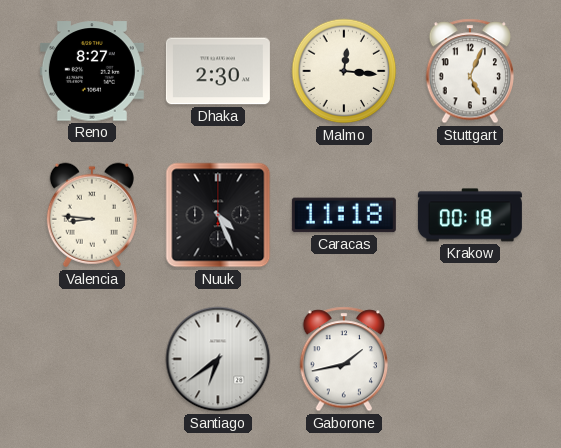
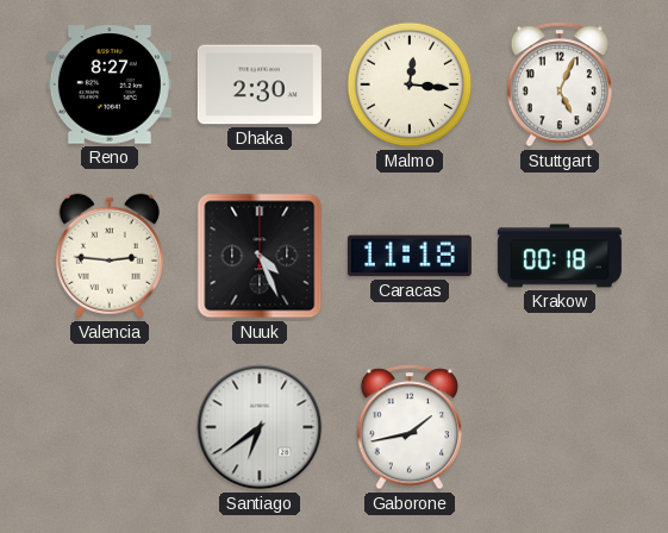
Valencia: 8:46 -> 2:46 (110, 256)
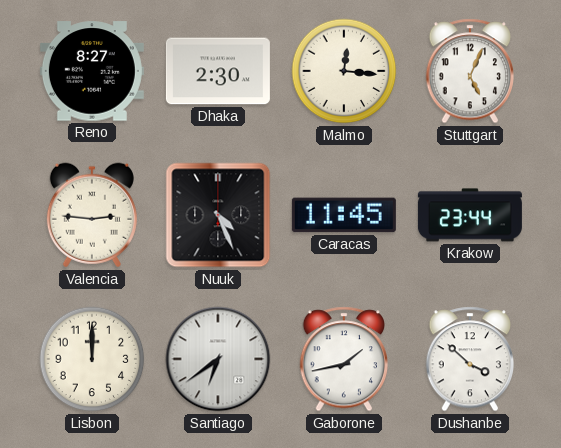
Caracas: 11:18 -> 11:45 (344, 215)
Krakow: 00:18 -> 23:44 (470, 215)
Lisbon: none -> 12:00 (92, 359)
Dushanbe: none -> 3:52 (469, 359)
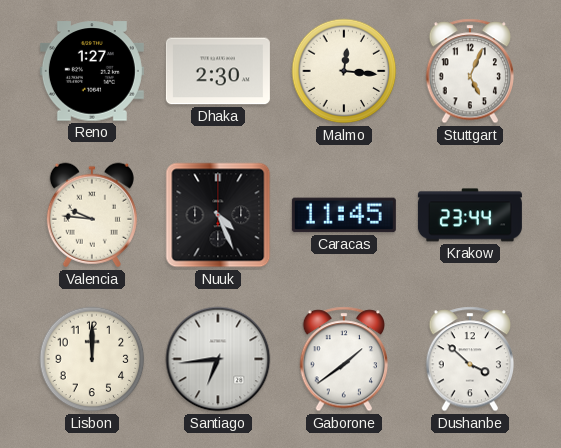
Reno: 8:27 -> 1:27 (92, 71)
Valencia: 2:46 -> 9:46 (92, 215)
Santiago: 6:39 -> 6:44 (218, 359)
Gaborone: 1:43 -> 1:39 (343, 359)
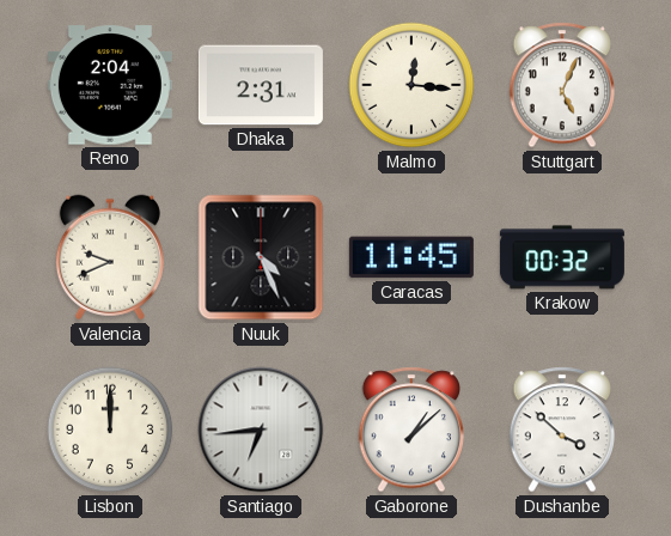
Reno: 1:27 -> 2:04 (110, 85)
Dhaka: 2:30 -> 2:31 (261, 85)
Valencia: 9:46 -> 9:41 (110, 257)
Krakow: 23:44 -> 00:32 (562, 257)
Gaborone: 1:39 -> 1:08 (410, 430)
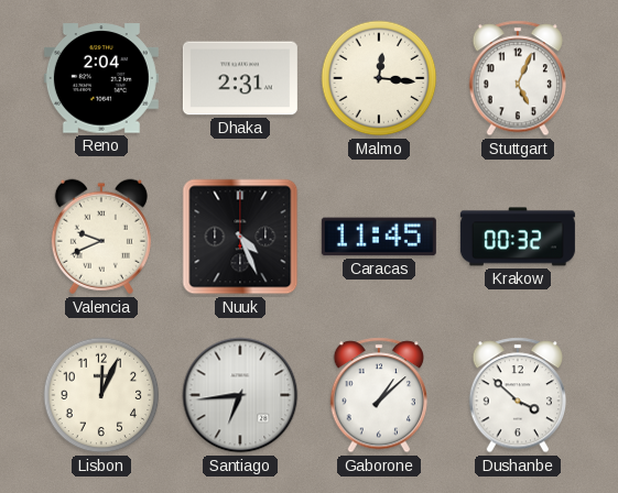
Lisbon: 12:00 -> 12:04 (101, 395)
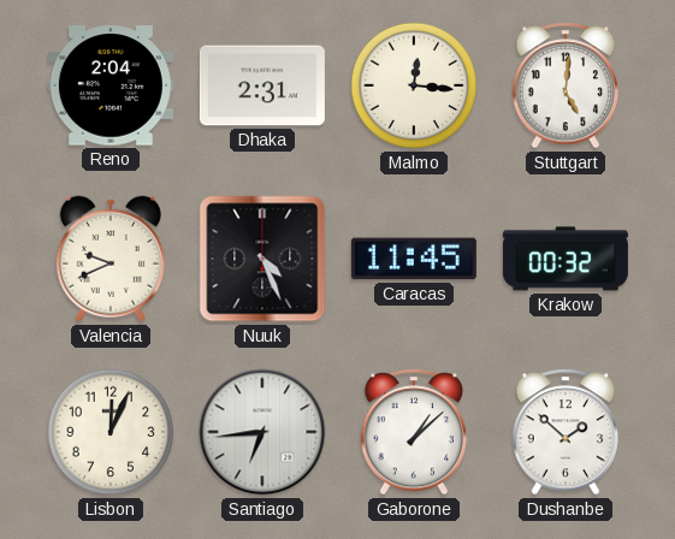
Stuttgart: 5:04 -> 5:01 (564, 85)
Dushanbe: 3:52 -> 1:52 (564, 432)
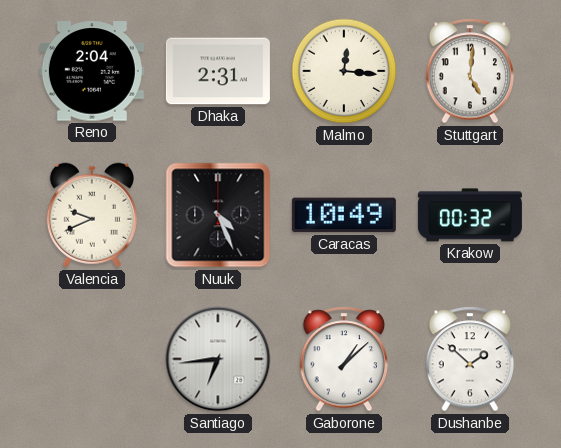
Caracas: 11:45 -> 10:49 (344, 215)
Lisbon: 12:04 -> none (111, 432)
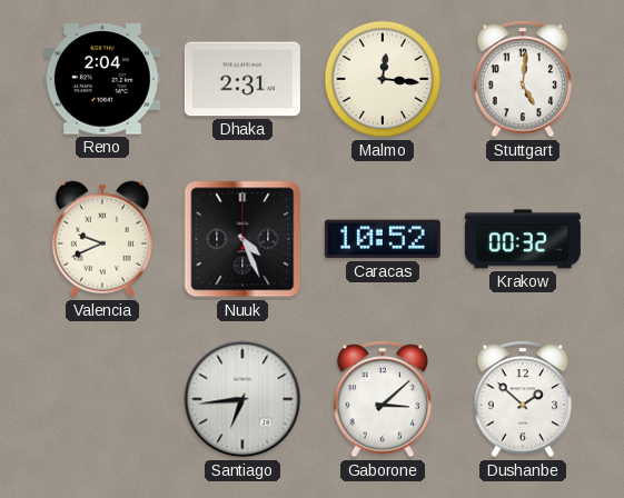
Caracas: 10:49 -> 10:52 (383, 239)
Gaborone: 1:08 -> 3:08 (382, 399)
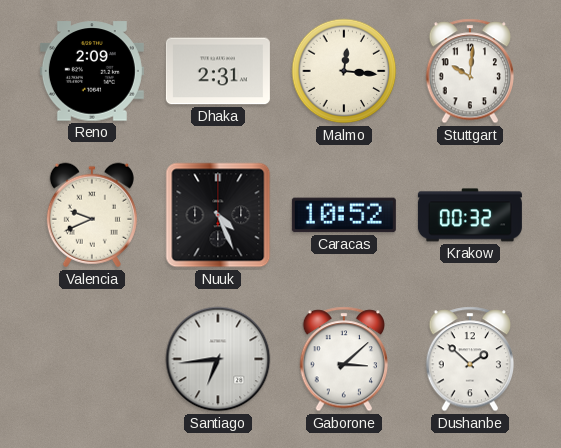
Reno: 2:04 -> 2:09 (92, 71)
Stuttgart: 5:01 -> 10:01 (469, 71)
